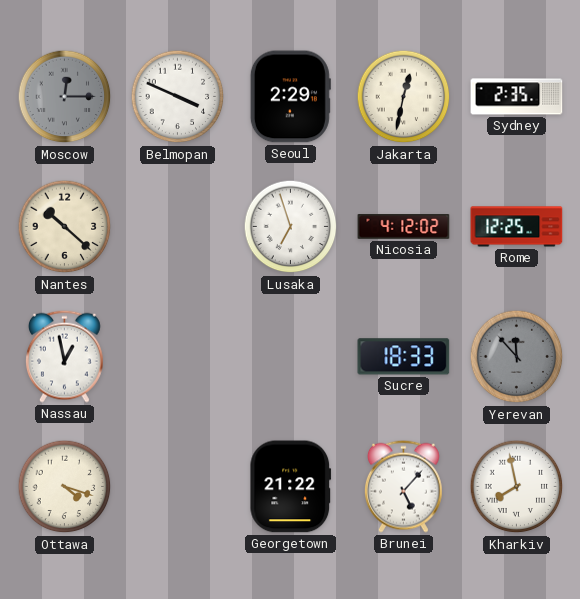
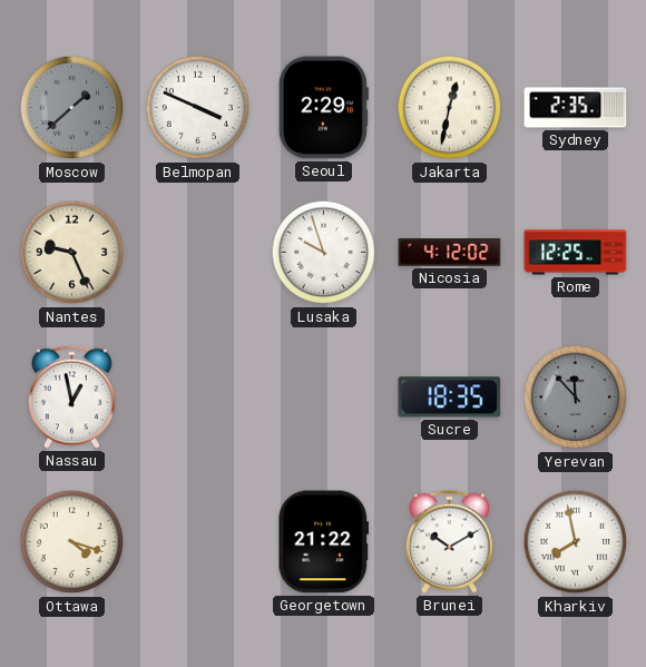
Moscow: 12:15 -> 1:38 (72, 108)
Nantes: 10:22 -> 9:26 (72, 253)
Lusaka: 6:57 -> 9:57 (324, 253)
Sucre: 18:33 -> 18:35 (450, 398)
Brunei: 5:07 -> 10:10 (449, 541)
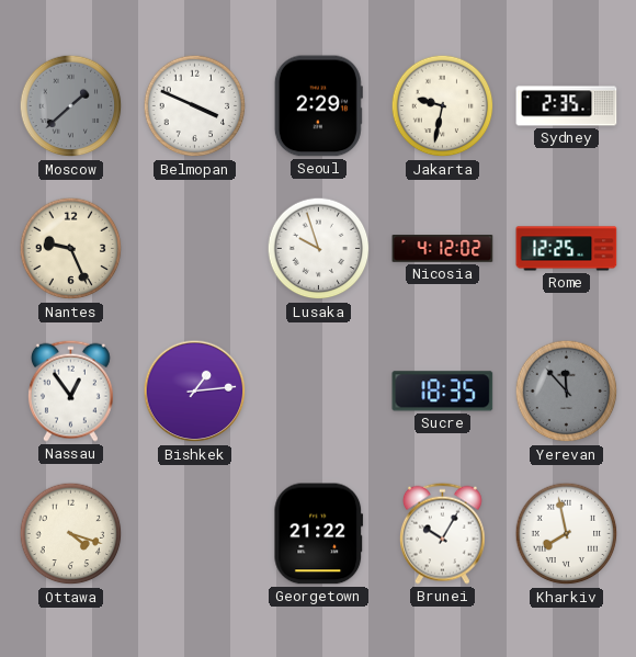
Jakarta: 12:32 -> 9:32 (443, 106)
Nassau: 12:58 -> 12:54 (70, 390)
Bishkek: none -> 1:14 (195, 392)
Brunei: 10:10 -> 10:05 (442, 533)
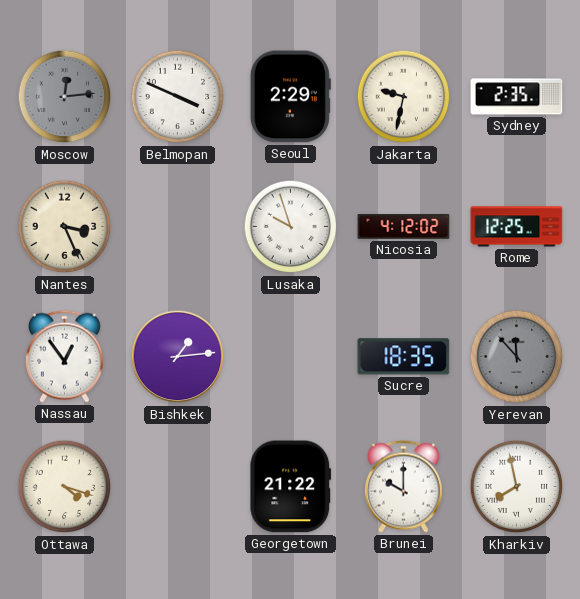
Moscow: 1:38 -> 12:14 (65, 97)
Nantes: 9:26 -> 3:26 (65, 227)
Brunei: 10:05 -> 10:00 (403, 486)
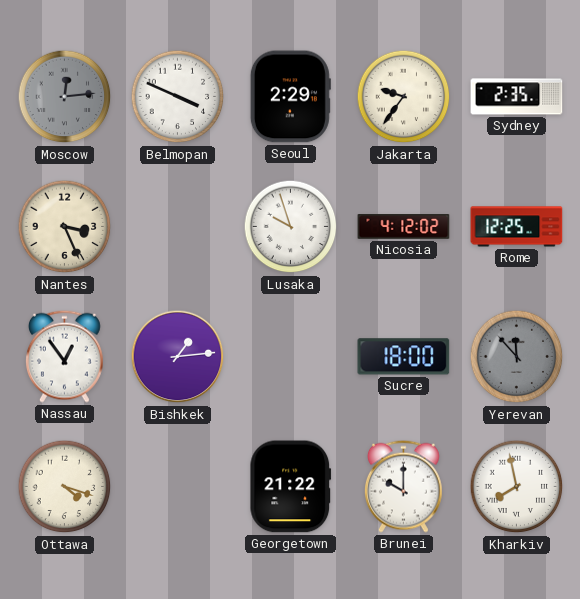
Jakarta: 9:32 -> 9:36 (404, 97)
Sucre: 18:35 -> 18:00 (404, 357)
